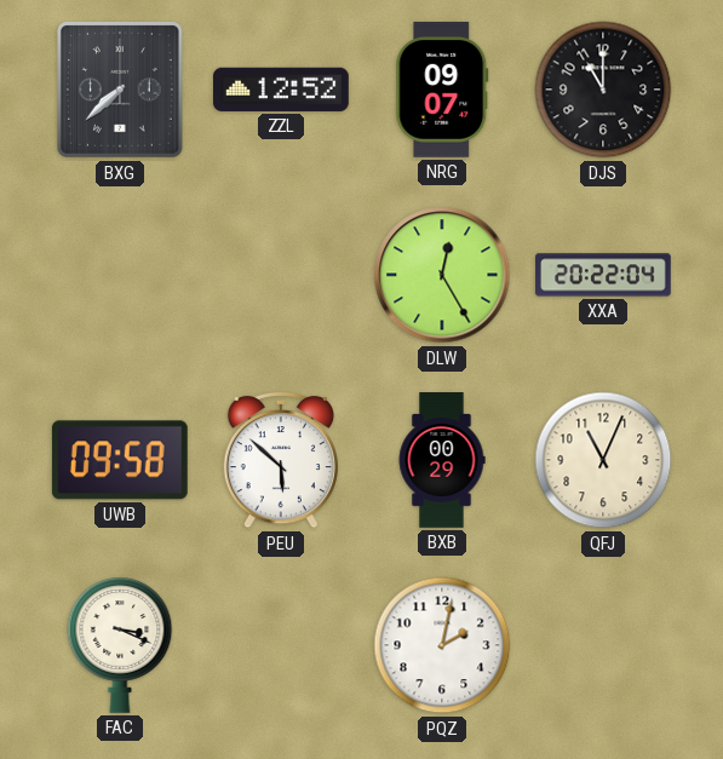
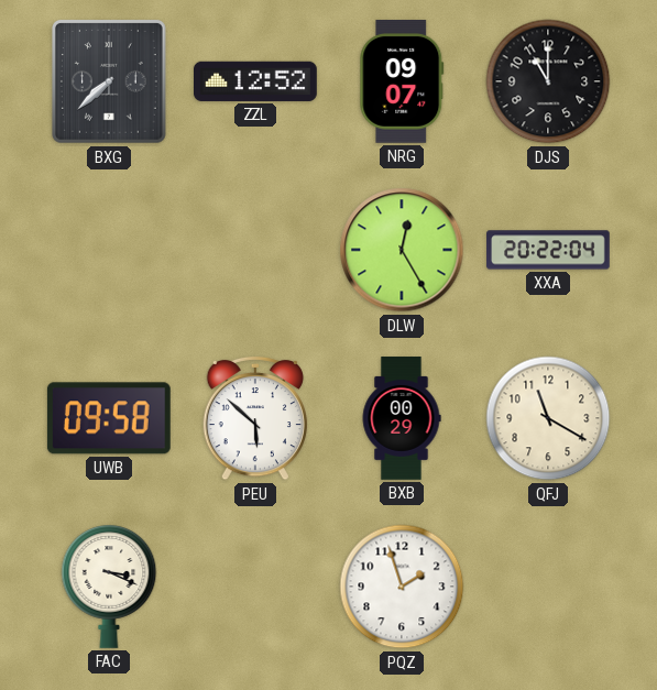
QFJ: 11:04 -> 11:20 (548, 418)
PQZ: 2:02 -> 1:57 (402, 587)
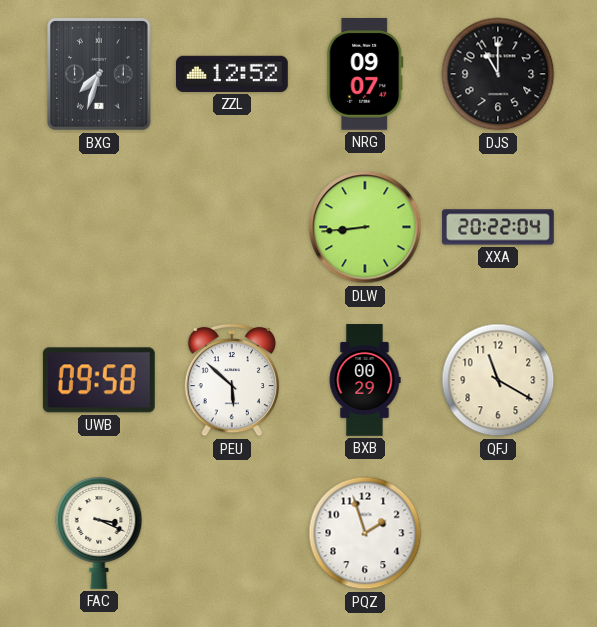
BXG: 7:38 -> 7:33 (100, 75)
DLW: 12:25 -> 8:44 (365, 227)
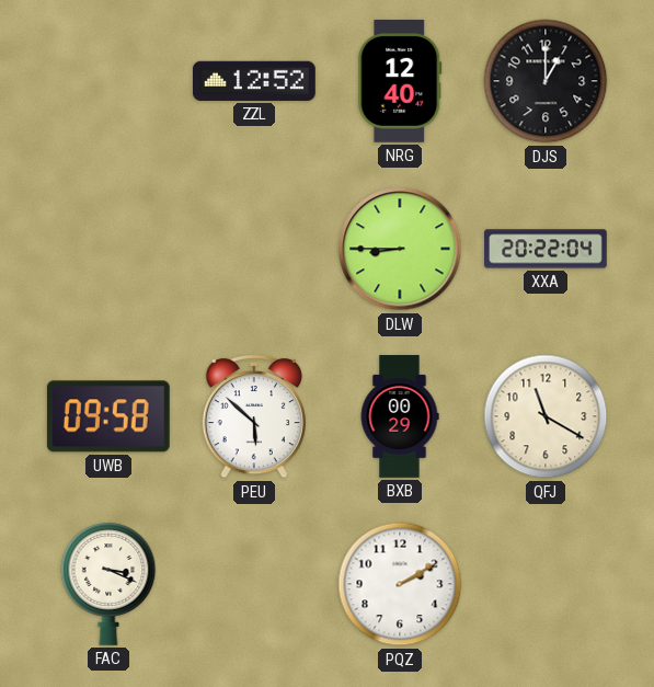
BXG: 7:33 -> none (100, 75)
NRG: 09:07 -> 12:40 (400, 82)
DJS: 11:00 -> 1:00 (546, 81)
DLW: 8:44 -> 8:45 (400, 249)
PQZ: 1:57 -> 2:10 (400, 584)
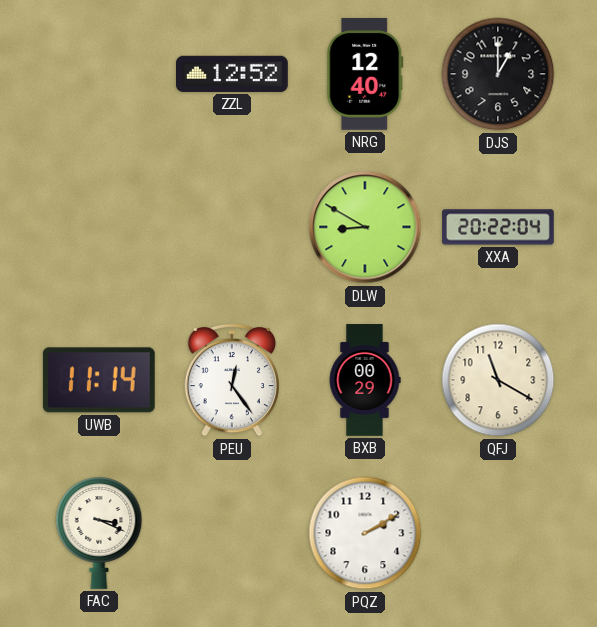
DLW: 8:45 -> 8:50 (365, 227)
UWB: 09:58 -> 11:14 (99, 380)
PEU: 5:52 -> 12:24 (232, 380)
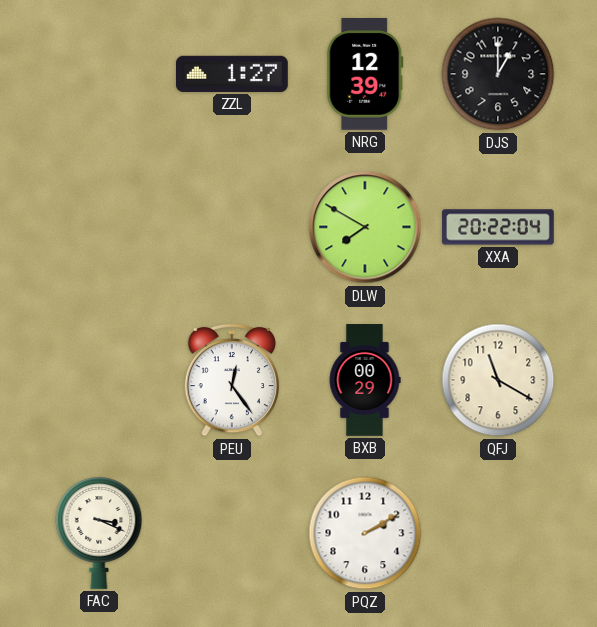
ZZL: 12:52 -> 1:27 (233, 74)
NRG: 12:40 -> 12:39 (365, 75)
DLW: 8:50 -> 7:50 (365, 227)
UWB: 11:14 -> none (99, 380)
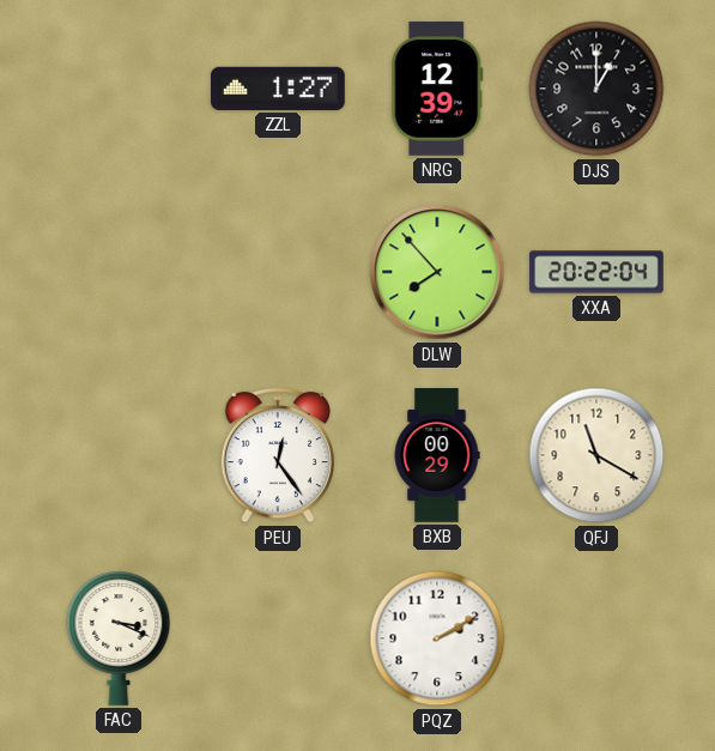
DLW: 7:50 -> 7:53 (437, 272)
